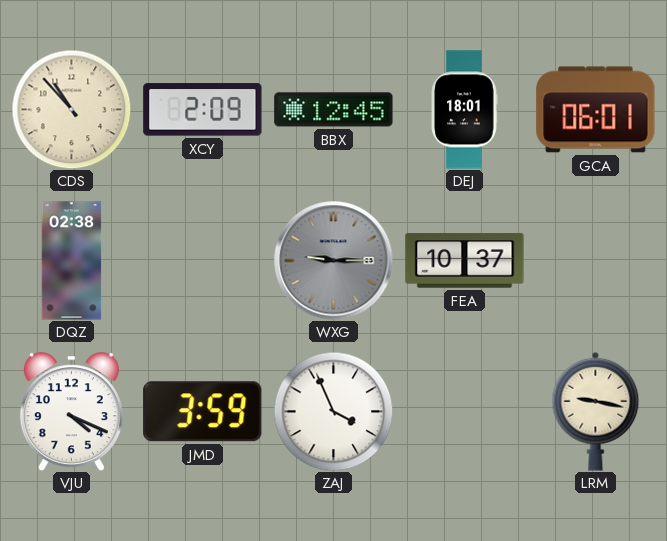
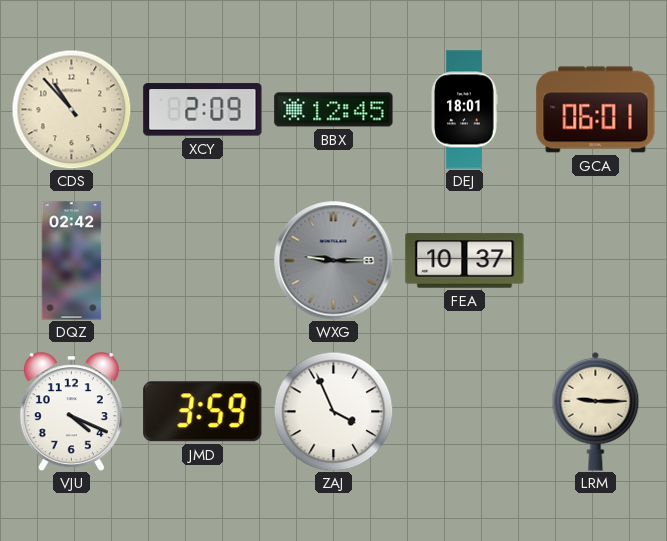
DQZ: 02:38 -> 02:42 (72, 261)
LRM: 9:17 -> 9:15 (596, 411)
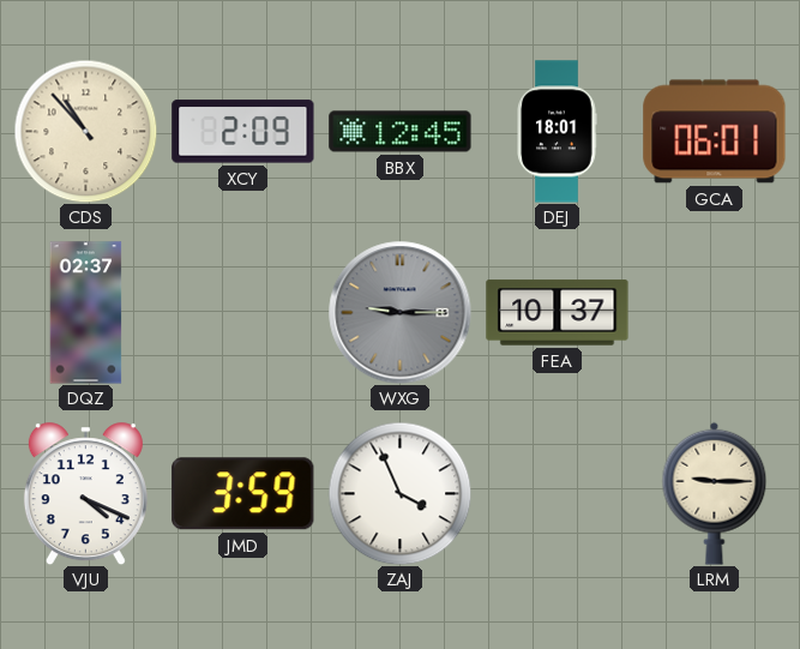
DQZ: 02:42 -> 02:37 (86, 313)
